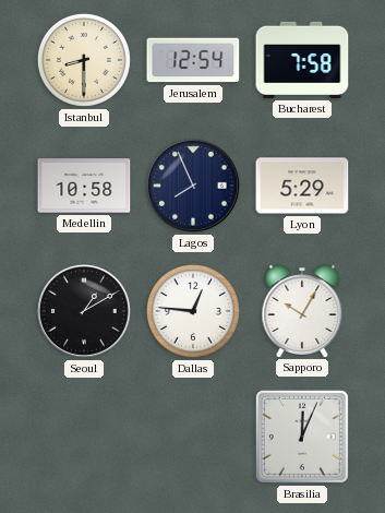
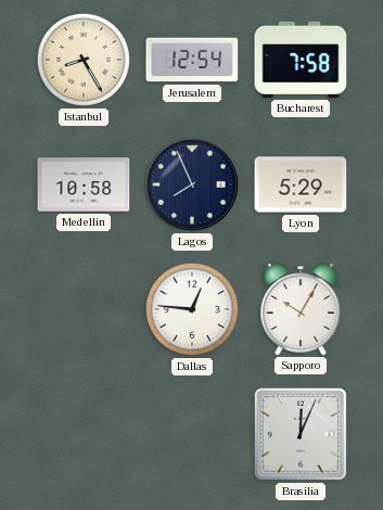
Istanbul: 8:30 -> 8:25 (84, 60)
Seoul: 1:10 -> none (84, 311)
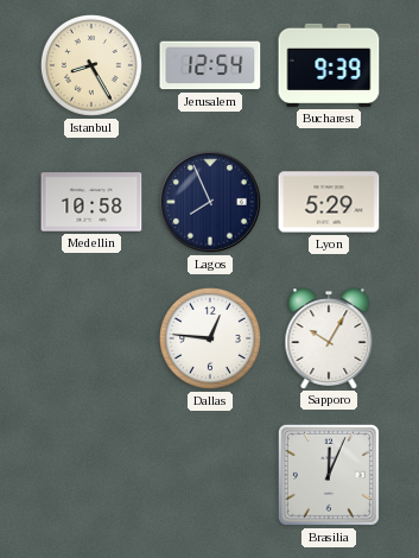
Bucharest: 7:58 -> 9:39 (329, 65)
